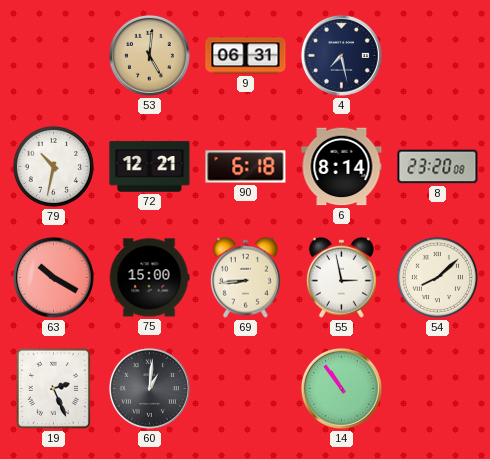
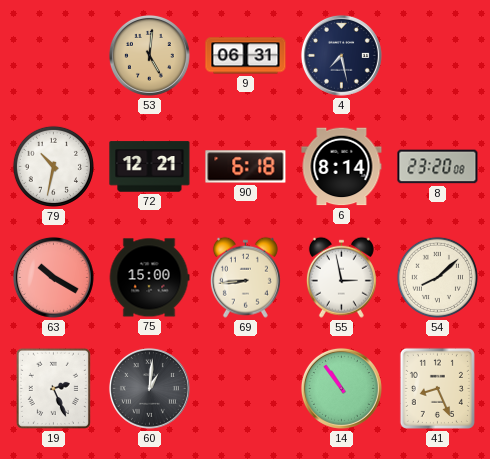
41: none -> 8:26 (437, 388)
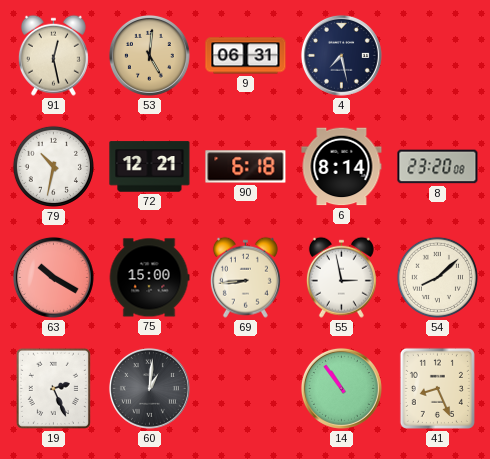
91: none -> 12:28 (53, 55)
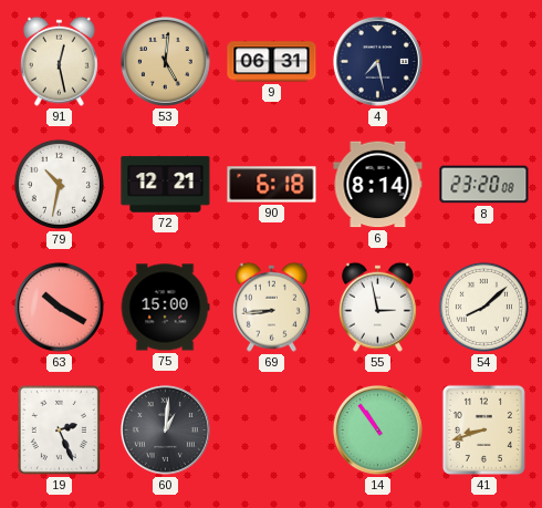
41: 8:26 -> 8:42 (483, 429)
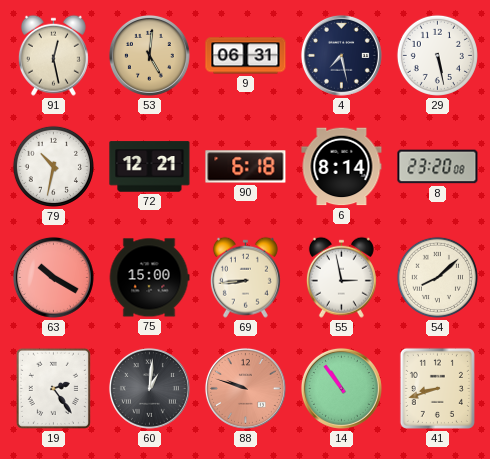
29: none -> 5:28 (437, 55)
19: 2:26 -> 2:24 (53, 388)
88: none -> 9:48 (245, 388)
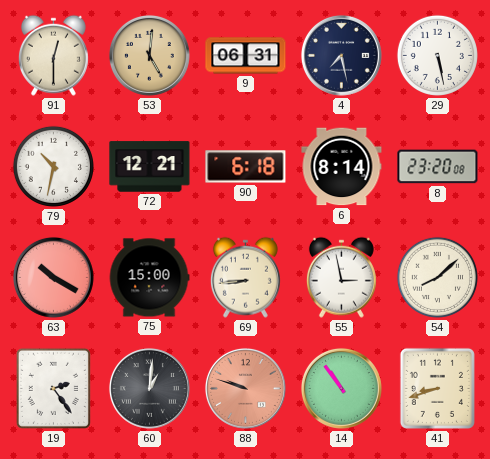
91: 12:28 -> 12:30 (53, 55)
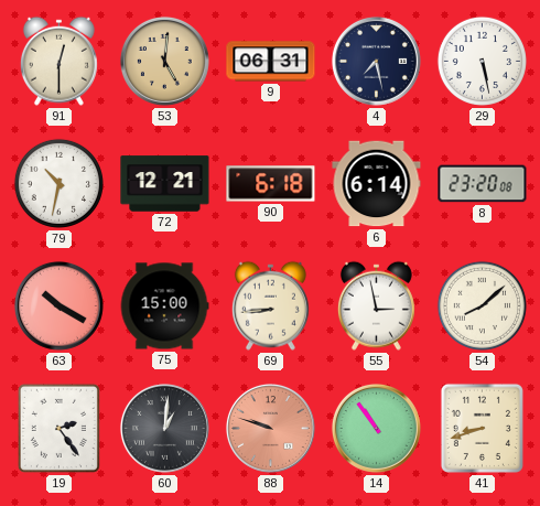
6: 8:14 -> 6:14 (377, 184)
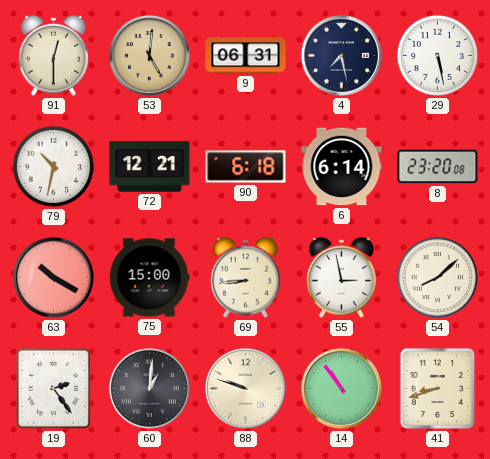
88 dial: salmon -> cream (245, 388)
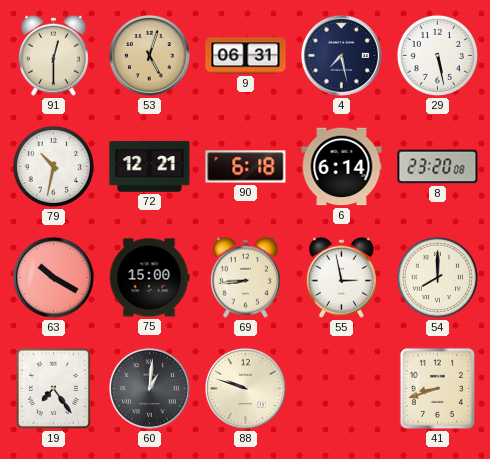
53: 5:01 -> 5:03 (149, 55)
54: 8:08 -> 8:00 (437, 277)
19: 2:24 -> 7:24 (53, 388)
14: 10:54 -> none (341, 388)
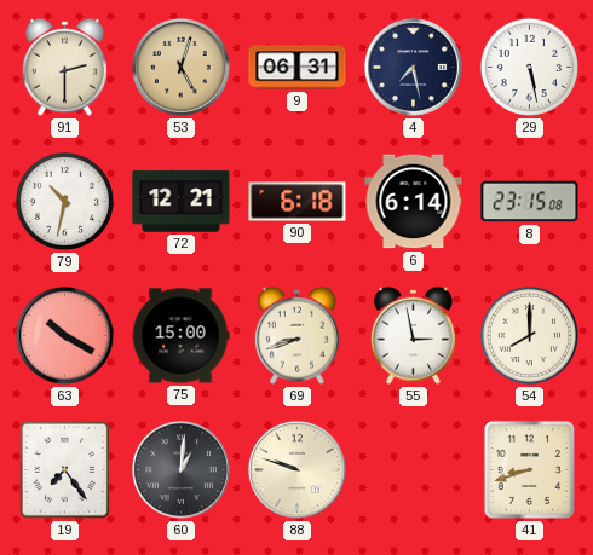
91: 12:30 -> 2:30 (64, 67)
8: 23:20 -> 23:15 (530, 202)
69: 8:44 -> 8:42 (296, 335)
